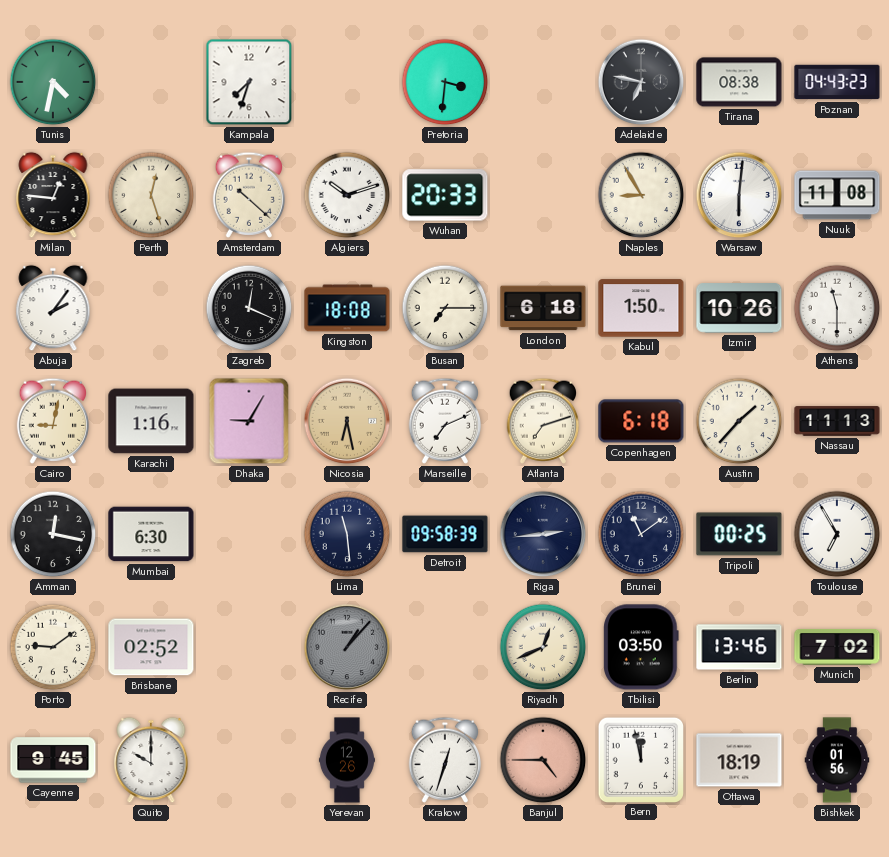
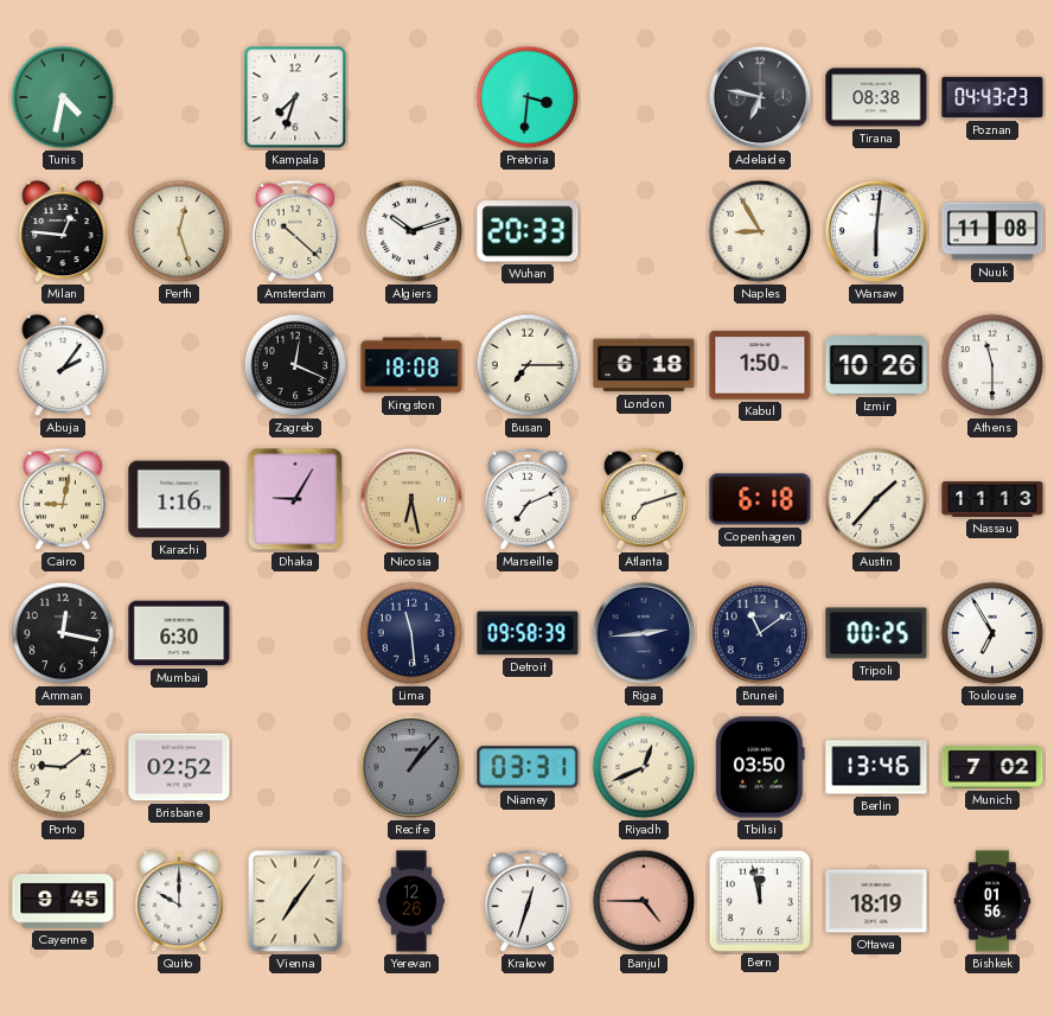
Niamey: none -> 03:31 (528, 767)
Vienna: none -> 7:06 (295, 901)
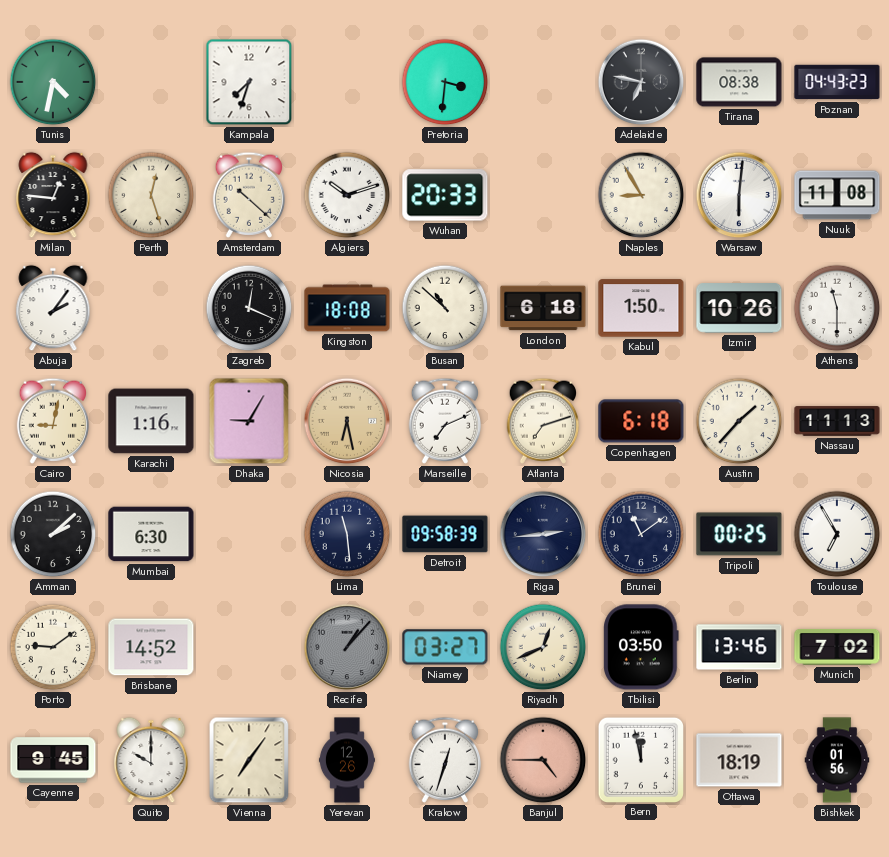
Busan: 7:15 -> 10:52 (445, 308)
Amman: 12:17 -> 2:08 (53, 534)
Brisbane: 02:52 -> 14:52 (151, 647)
Niamey: 03:31 -> 03:27 (445, 647)
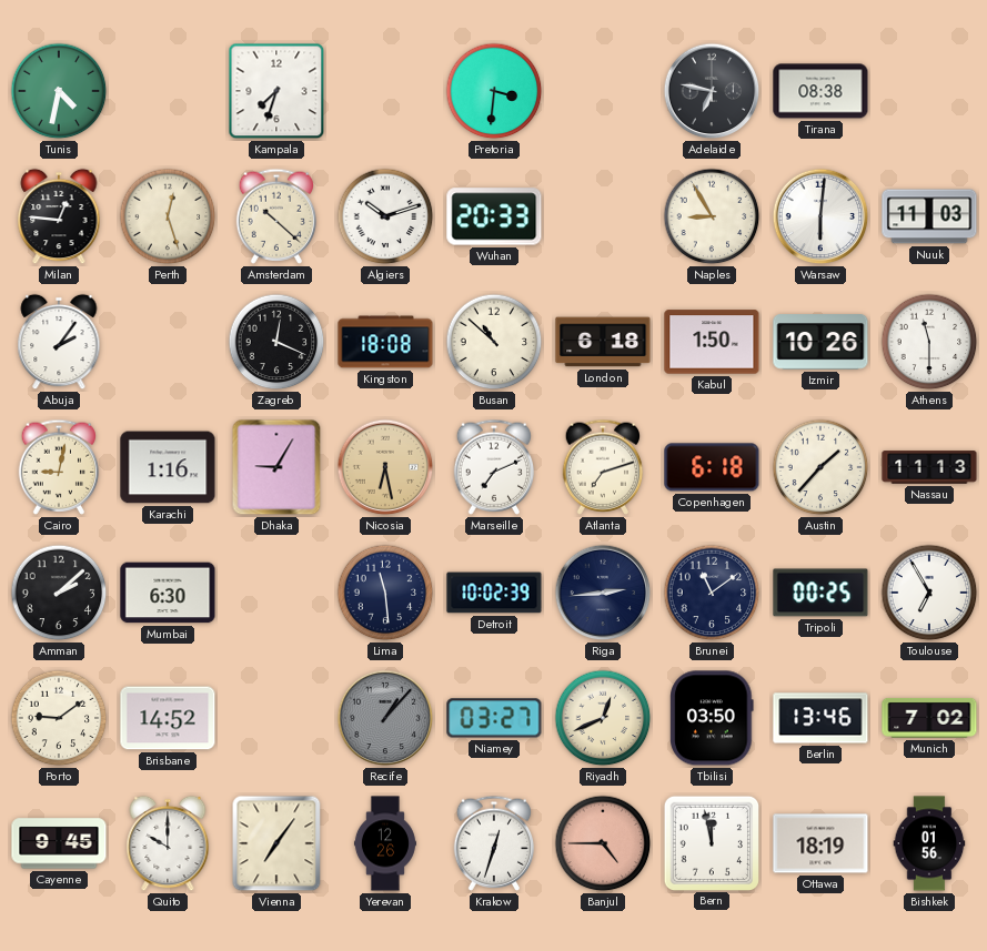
Poznan: 04:43 -> none (837, 82)
Nuuk: 11:08 -> 11:03 (929, 216)
Detroit: 09:58 -> 10:02 (494, 593)
